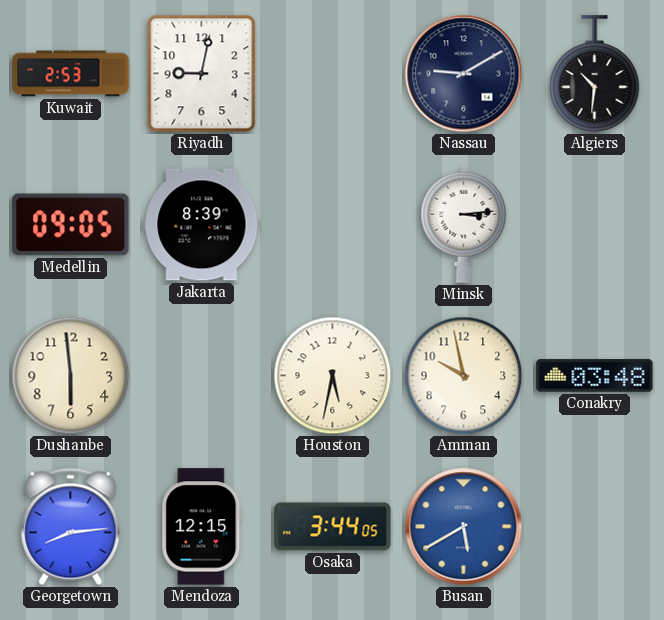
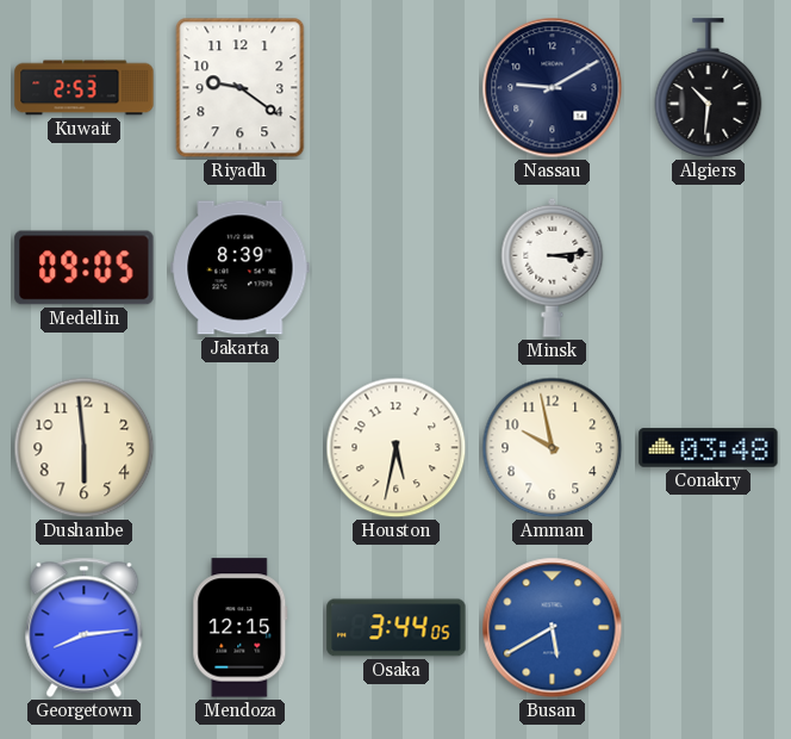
Riyadh: 9:02 -> 9:21 (241, 88)
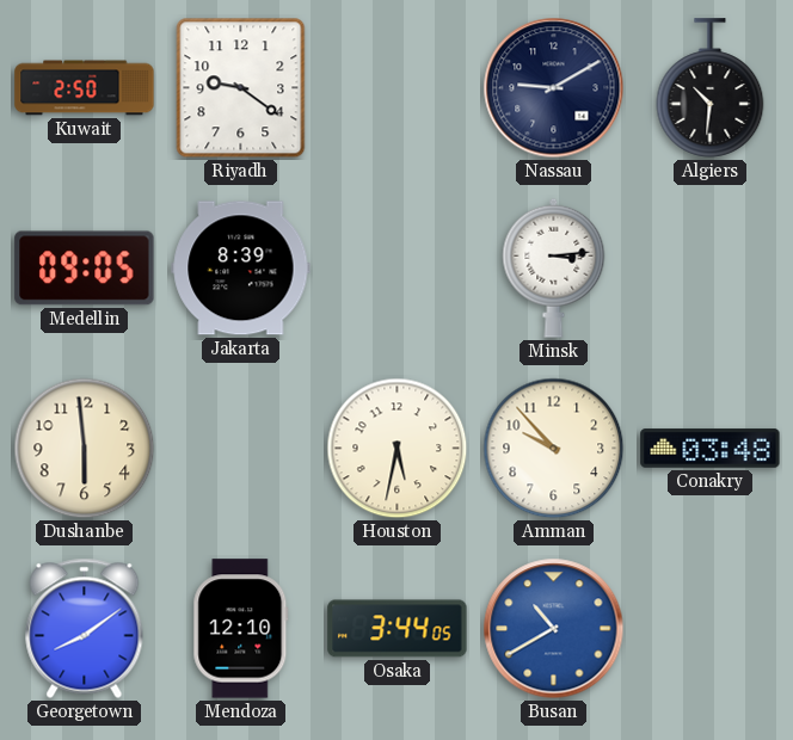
Kuwait: 2:53 -> 2:50 (85, 88)
Amman: 9:58 -> 9:53 (554, 449)
Georgetown: 8:14 -> 8:09 (85, 628)
Mendoza: 12:15 -> 12:10 (241, 629)
Busan: 5:40 -> 10:40 (554, 629)
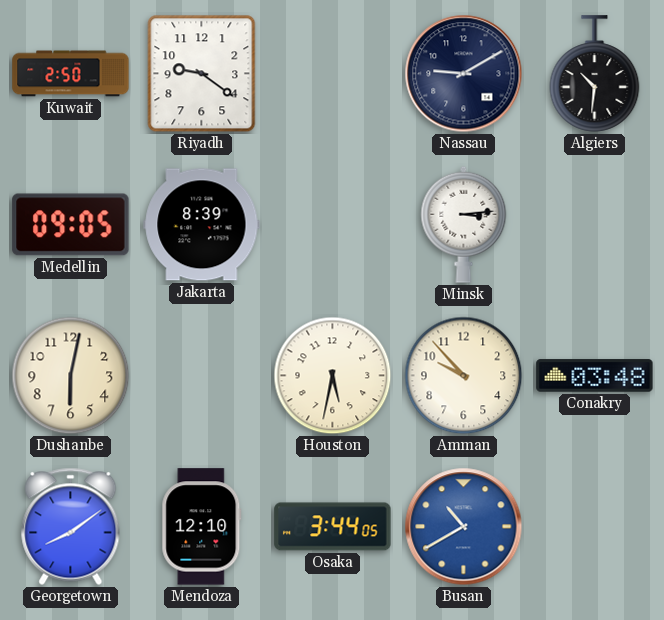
Dushanbe: 5:59 -> 6:02 (71, 376)
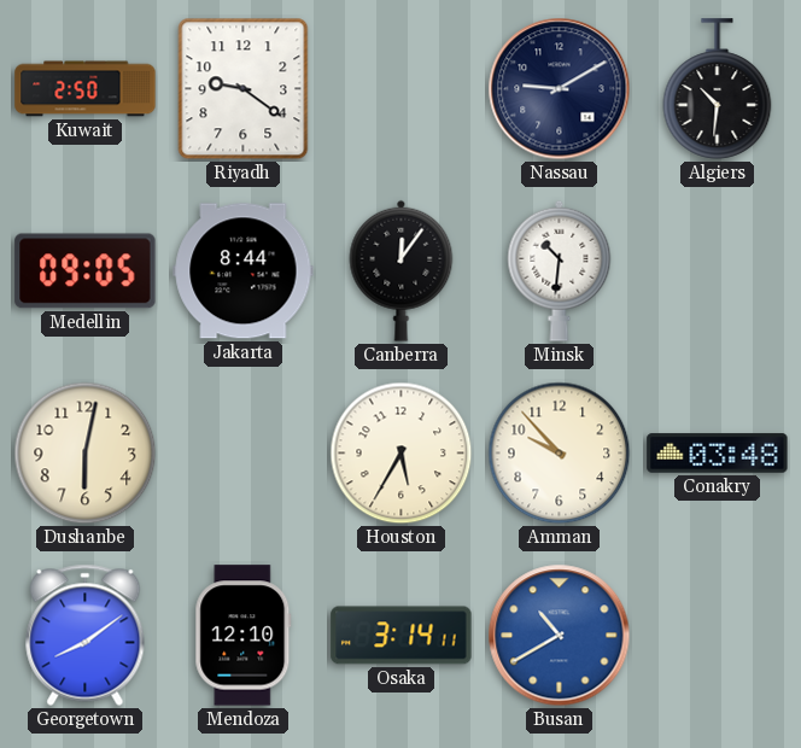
Jakarta: 8:39 -> 8:44 (244, 271)
Canberra: none -> 12:06 (402, 270)
Minsk: 3:14 -> 10:31 (560, 270)
Houston: 5:32 -> 5:35 (402, 454)
Osaka: 3:44 -> 3:14 (402, 636)
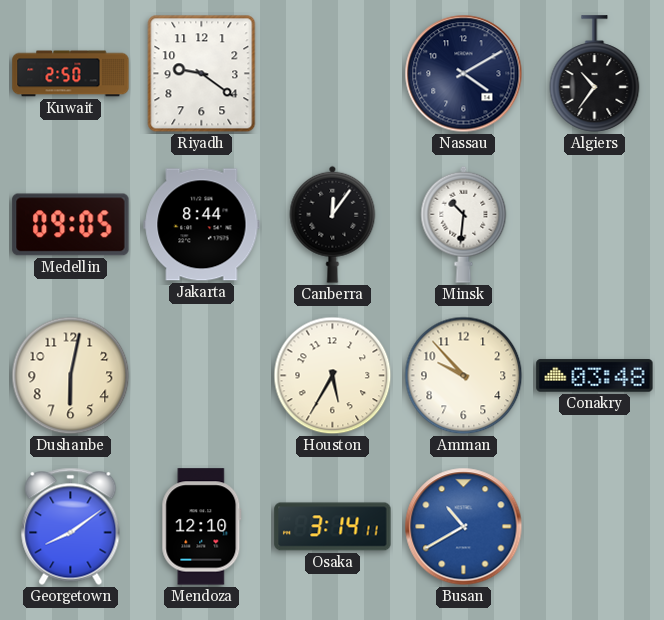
Nassau: 9:10 -> 4:10 (464, 74)
Algiers: 10:31 -> 10:36 (595, 74)
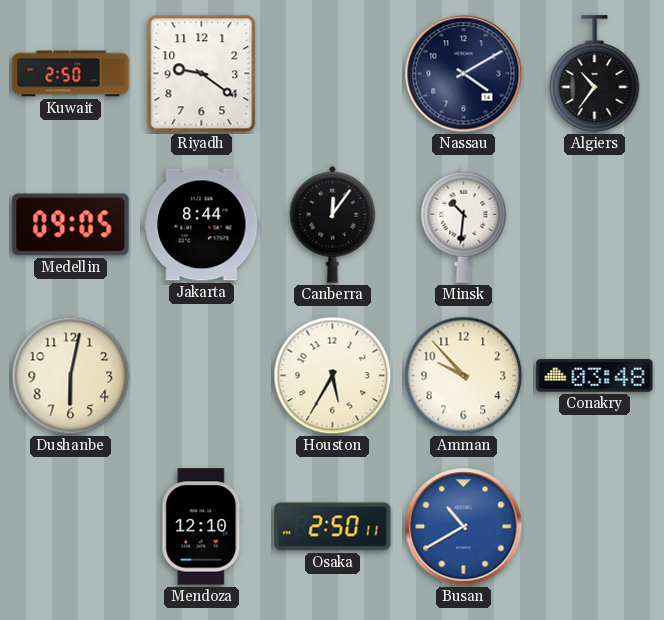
Georgetown: 8:09 -> none (71, 526)
Osaka: 3:14 -> 2:50 (333, 527)
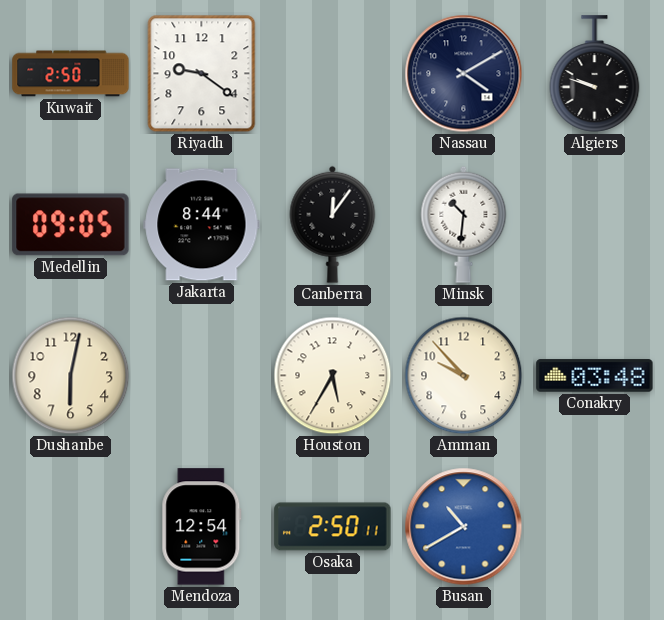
Algiers: 10:36 -> 9:48 (595, 74)
Mendoza: 12:10 -> 12:54 (202, 527)
